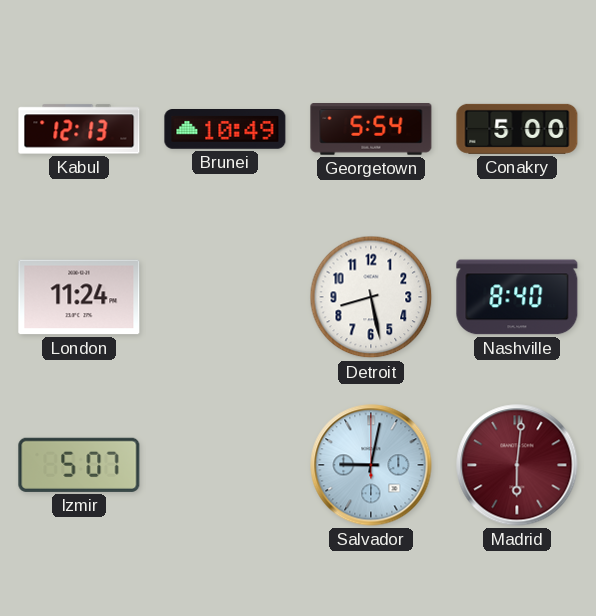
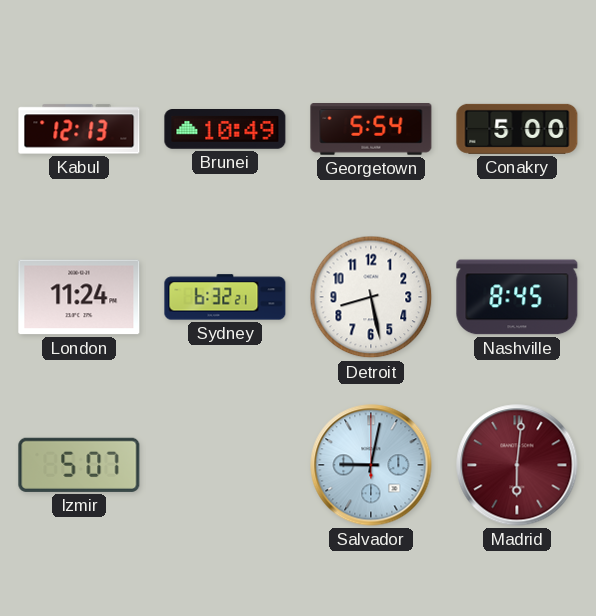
Sydney: none -> 6:32 (225, 297)
Nashville: 8:40 -> 8:45 (517, 297)
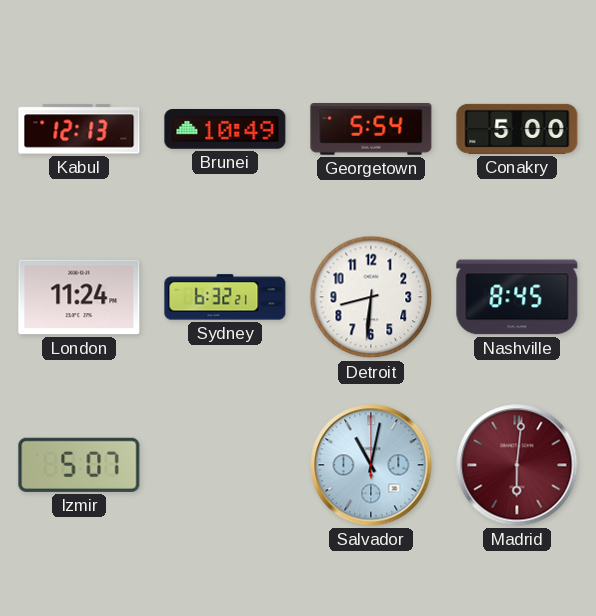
Detroit: 8:28 -> 8:31 (371, 297)
Salvador: 9:02 -> 11:02 (371, 465)
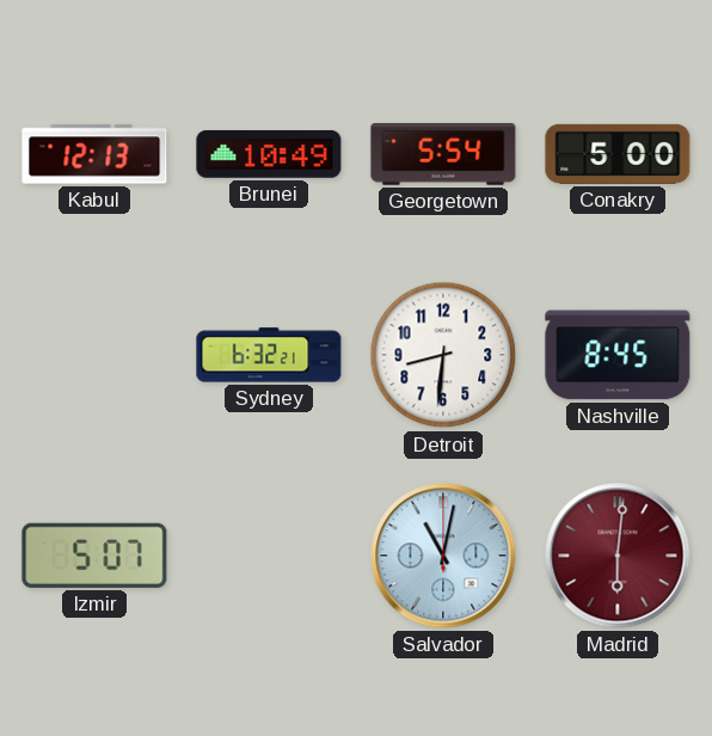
London: 11:24 -> none (79, 297)
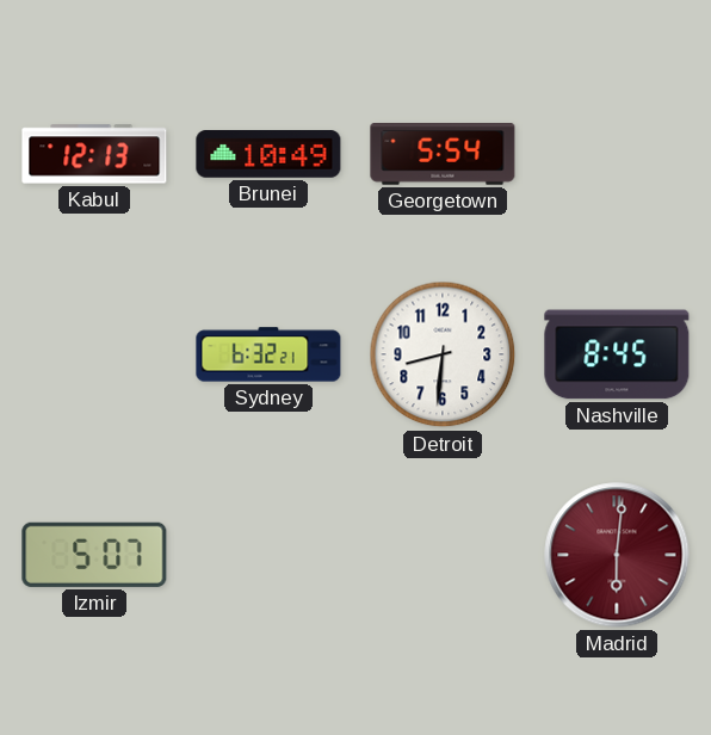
Conakry: 5:00 -> none (618, 154)
Salvador: 11:02 -> none (443, 556)
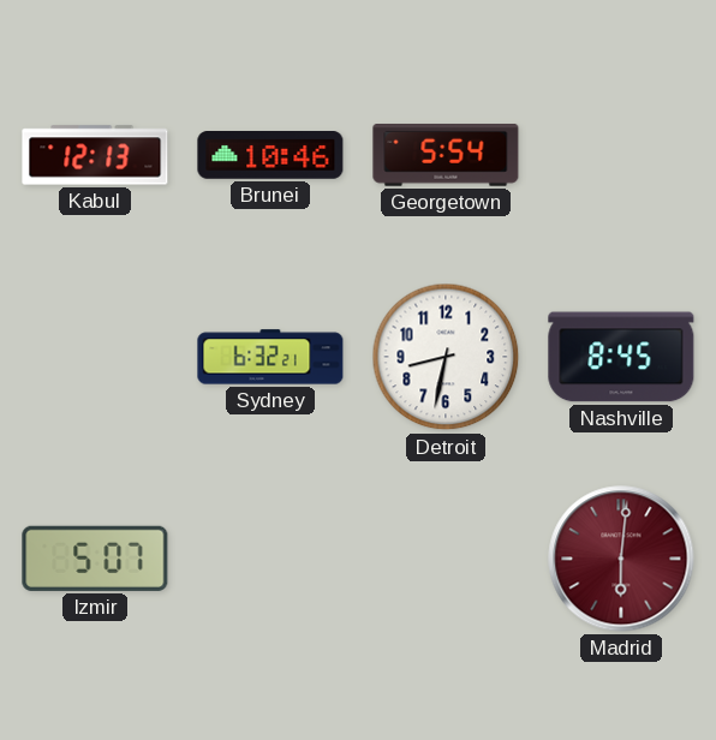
Brunei: 10:49 -> 10:46 (270, 156)
Detroit: 8:31 -> 8:32 (446, 357)
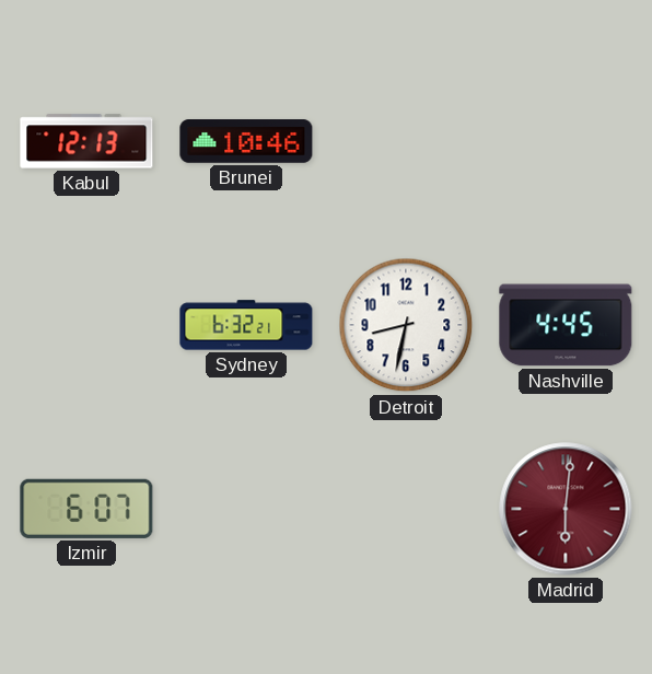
Georgetown: 5:54 -> none (446, 155)
Nashville: 8:45 -> 4:45 (566, 325)
Izmir: 5:07 -> 6:07 (86, 509)
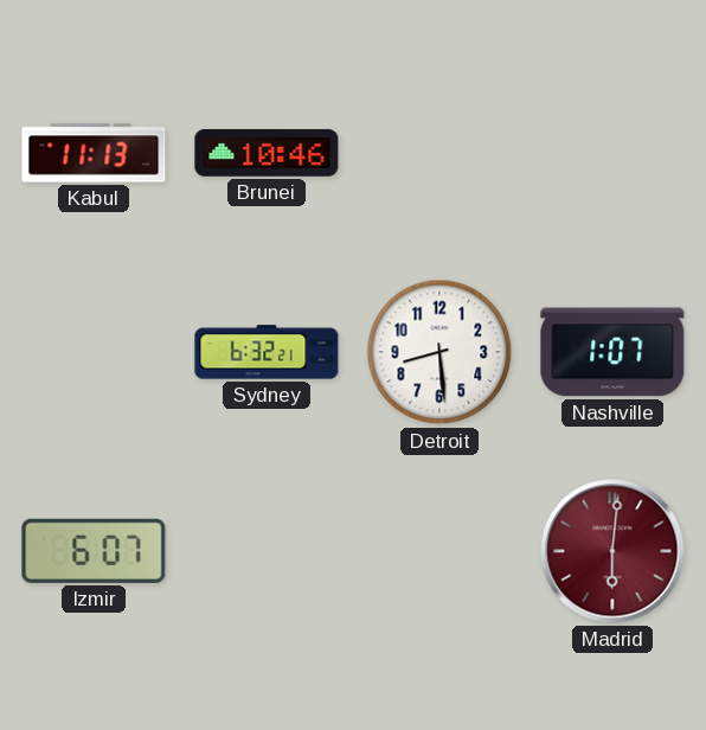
Kabul: 12:13 -> 11:13 (94, 153)
Detroit: 8:32 -> 8:29 (439, 352)
Nashville: 4:45 -> 1:07 (612, 352)
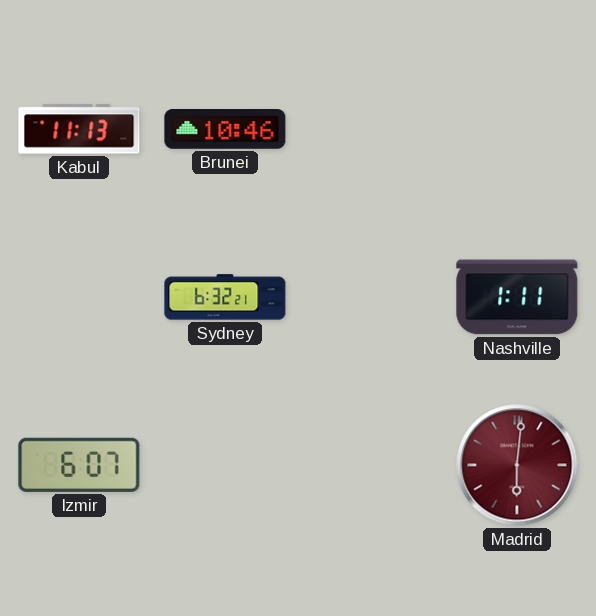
Detroit: 8:29 -> none (439, 352)
Nashville: 1:07 -> 1:11 (517, 297)
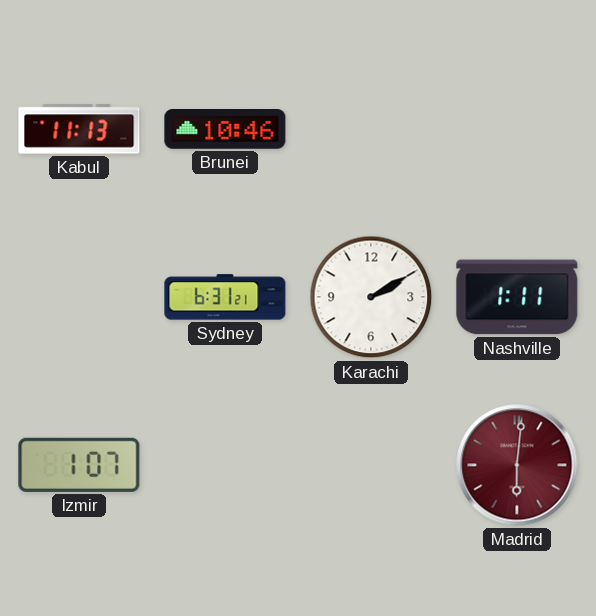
Sydney: 6:32 -> 6:31 (225, 297)
Karachi: none -> 2:10 (371, 297)
Izmir: 6:07 -> 1:07 (79, 465)
